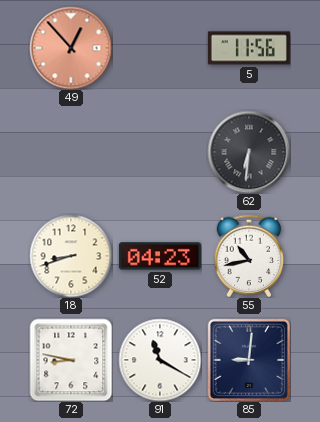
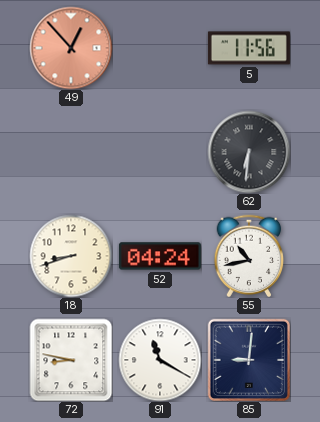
52: 04:23 -> 04:24 (160, 256)
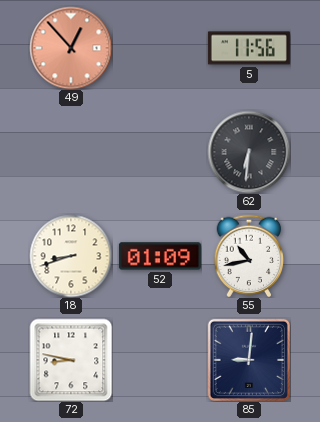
52: 04:24 -> 01:09 (160, 256)
91: 11:20 -> none (160, 360)
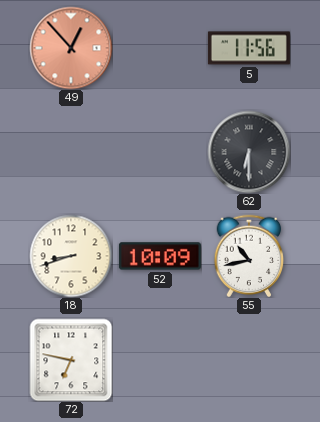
62: 6:31 -> 6:30 (249, 152)
52: 01:09 -> 10:09 (160, 256)
72: 8:47 -> 6:47 (71, 360)
85: 9:01 -> none (248, 359)
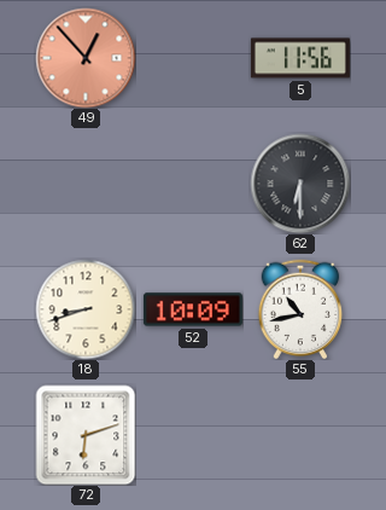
72: 6:47 -> 6:12 (86, 435)
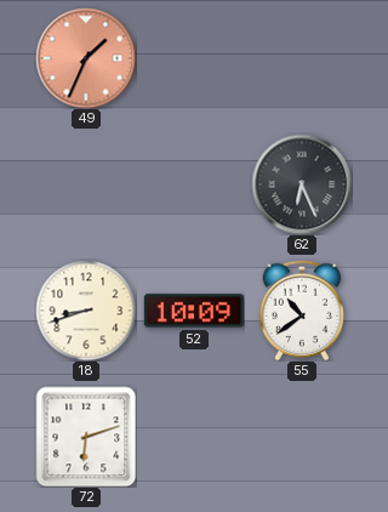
49: 12:53 -> 1:34 (86, 58)
5: 11:56 -> none (300, 58)
62: 6:30 -> 6:26 (302, 184)
55: 10:43 -> 10:39 (302, 311)
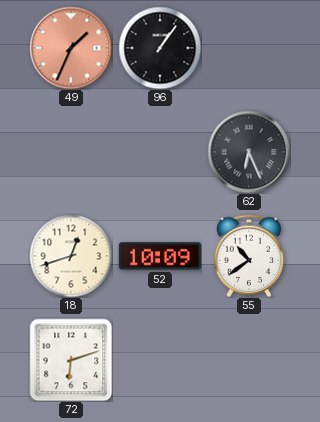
96: none -> 1:06 (160, 48)
18: 8:42 -> 12:42 (71, 256)
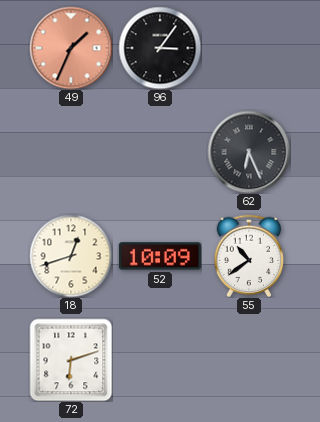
96: 1:06 -> 3:06 (160, 48)
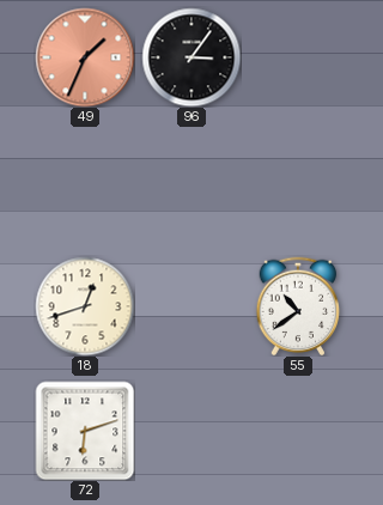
62: 6:26 -> none (249, 152)
52: 10:09 -> none (160, 256)
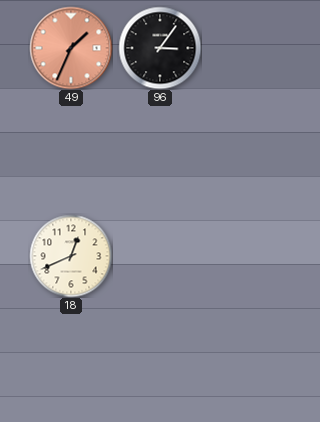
18: 12:42 -> 12:41 (71, 256)
55: 10:39 -> none (298, 306)
72: 6:12 -> none (85, 431)
